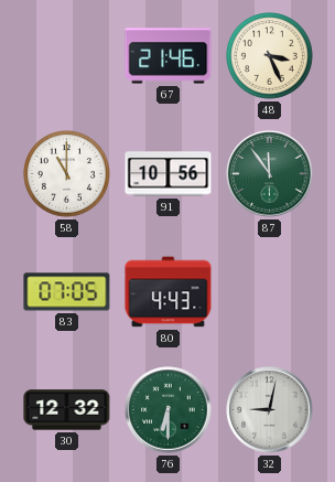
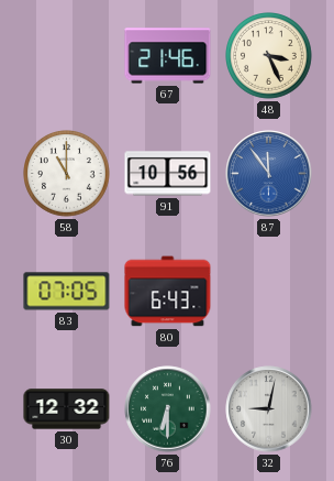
87 dial: green -> blue (269, 174)
80: 4:43 -> 6:43 (168, 292)
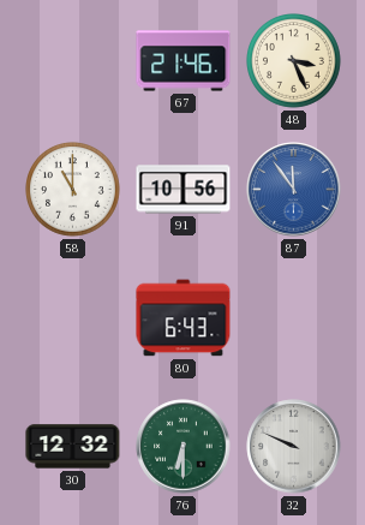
83: 07:05 -> none (67, 292)
32: 9:02 -> 9:49 (294, 447)
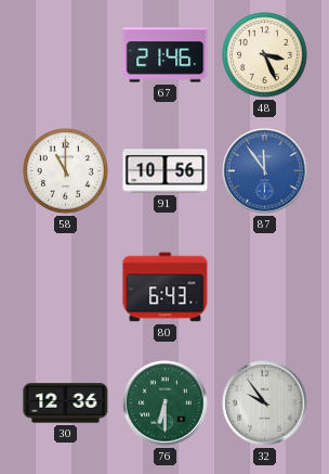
30: 12:32 -> 12:36 (66, 403)
32: 9:49 -> 9:54 (265, 403)
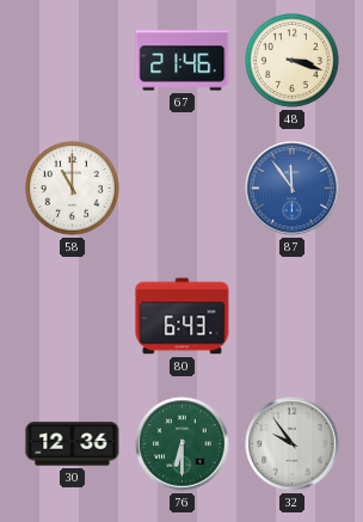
48: 3:26 -> 3:18 (293, 61)
91: 10:56 -> none (166, 171)
